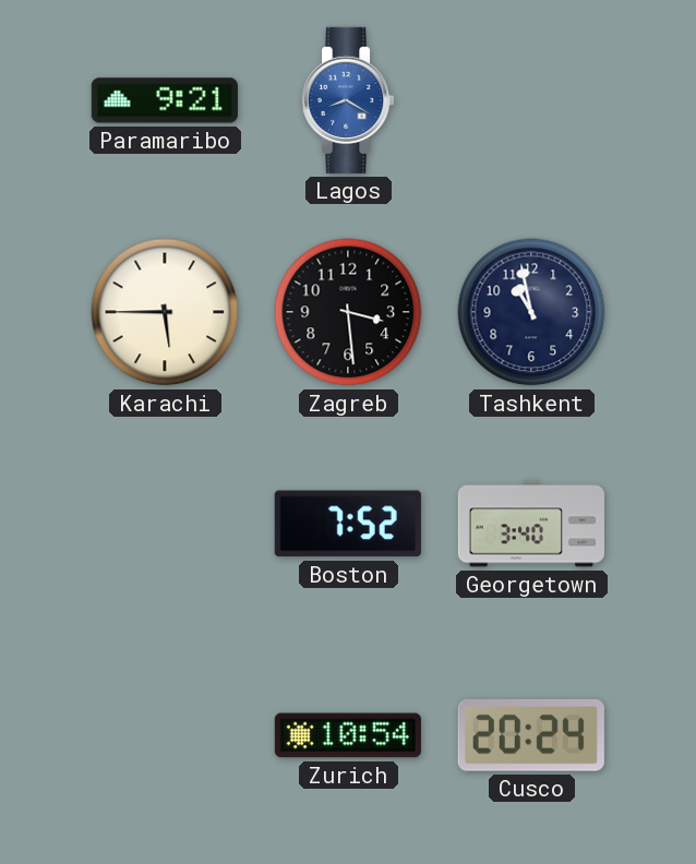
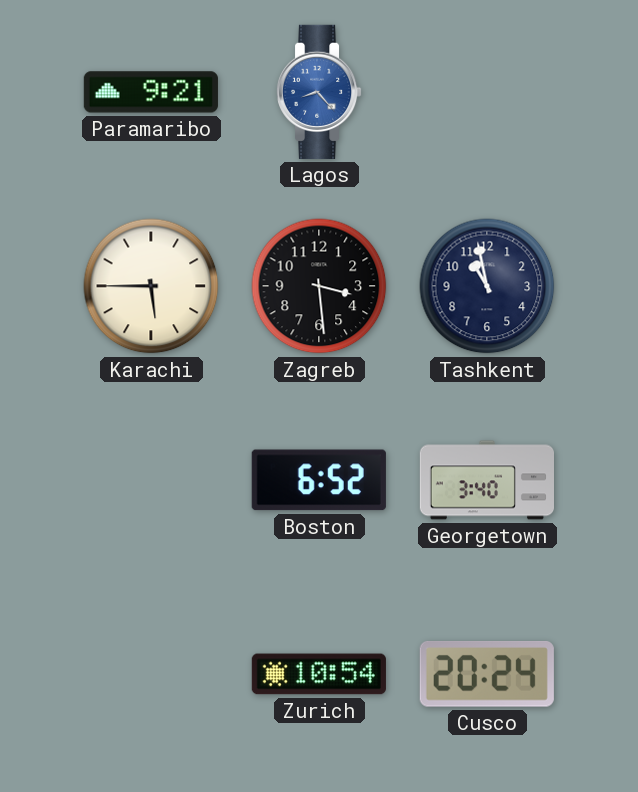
Lagos: 8:20 -> 8:23 (319, 92)
Boston: 7:52 -> 6:52 (319, 480)
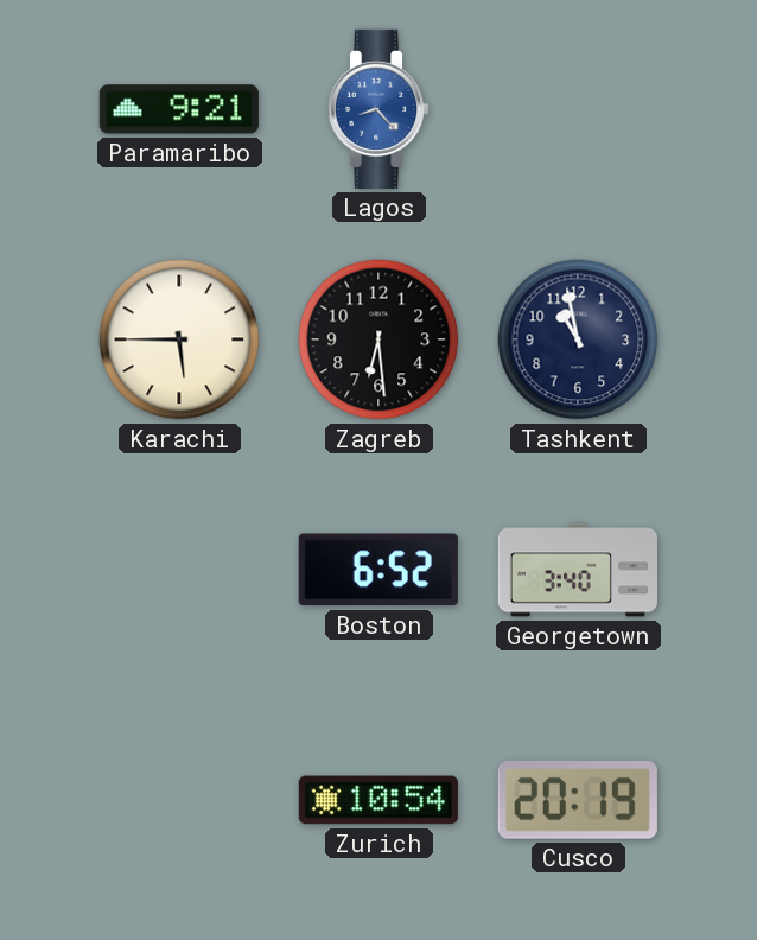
Zagreb: 3:29 -> 6:29 (378, 339)
Cusco: 20:24 -> 20:19 (578, 800)
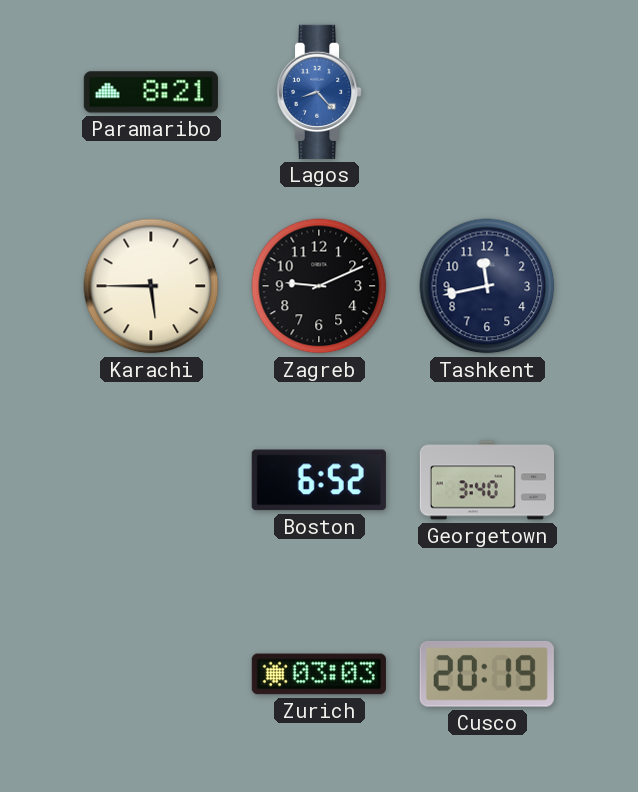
Paramaribo: 9:21 -> 8:21 (151, 92)
Zagreb: 6:29 -> 9:11 (319, 286)
Tashkent: 10:58 -> 11:43 (487, 286)
Zurich: 10:54 -> 03:03 (319, 674)
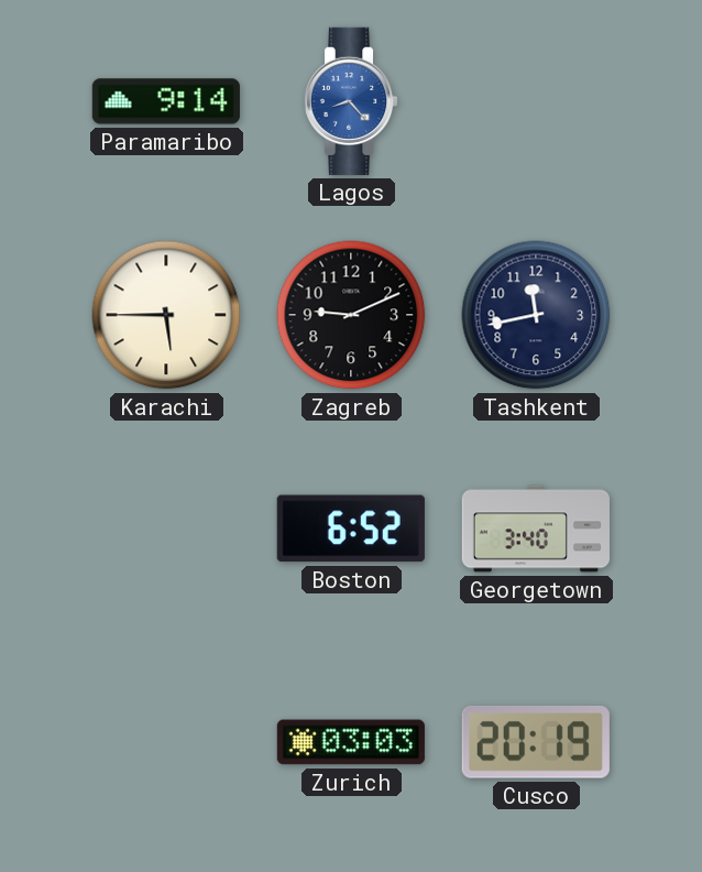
Paramaribo: 8:21 -> 9:14 (166, 101)
